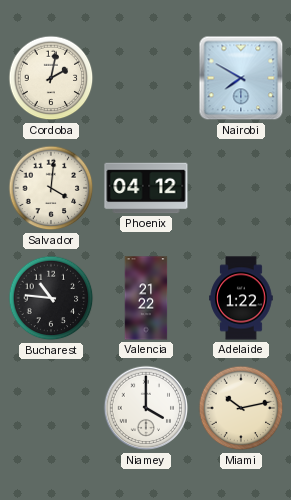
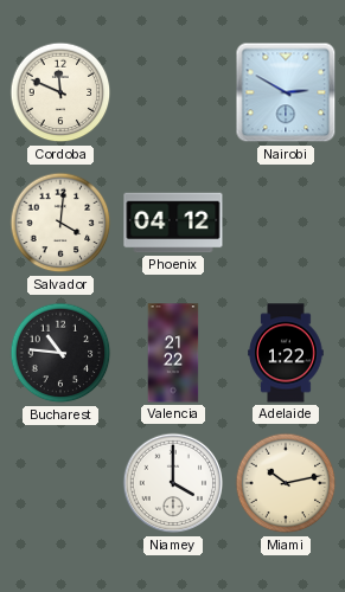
Cordoba: 2:02 -> 11:49 (60, 92)
Nairobi: 7:50 -> 2:50 (286, 92)
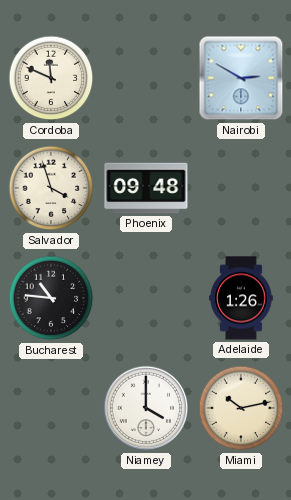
Salvador: 4:01 -> 3:57 (51, 188)
Phoenix: 04:12 -> 09:48 (146, 188)
Valencia: 21:22 -> none (173, 353)
Adelaide: 1:22 -> 1:26 (241, 298)
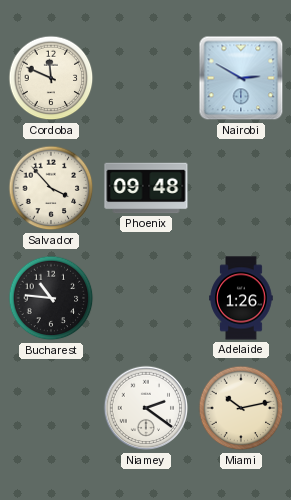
Salvador: 3:57 -> 3:53 (51, 188)
Niamey: 4:00 -> 2:21 (146, 408)
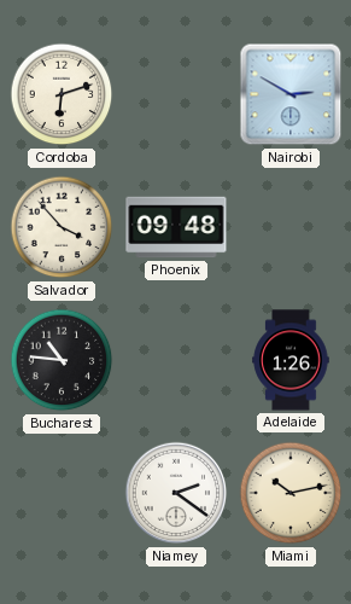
Cordoba: 11:49 -> 6:12 (62, 94)
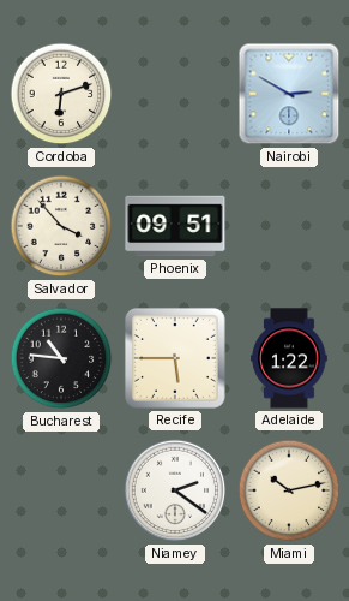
Phoenix: 09:48 -> 09:51 (175, 226)
Recife: none -> 5:45 (175, 358)
Adelaide: 1:26 -> 1:22 (289, 358)
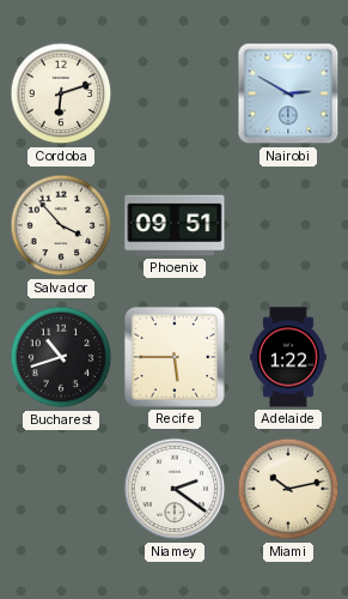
Bucharest: 10:46 -> 10:42 (61, 357)
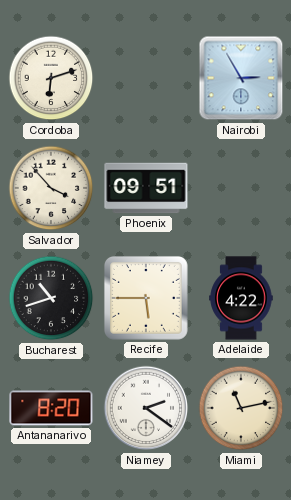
Nairobi: 2:50 -> 2:55 (241, 78)
Adelaide: 1:22 -> 4:22 (241, 298)
Antananarivo: none -> 8:20 (51, 408)
Miami: 10:13 -> 11:13 (241, 408)
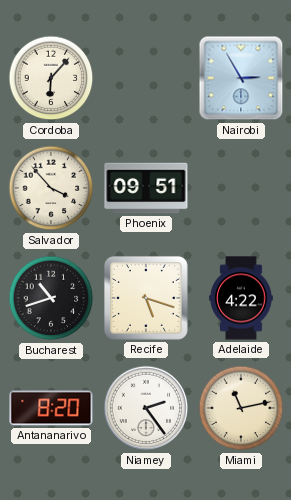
Cordoba: 6:12 -> 6:07 (51, 78)
Recife: 5:45 -> 5:18 (146, 298)
Niamey: 2:21 -> 2:24 (146, 408)
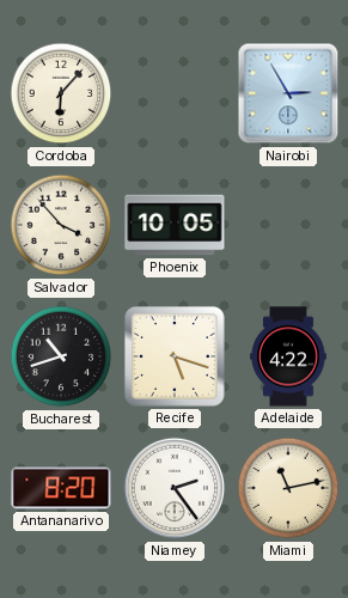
Phoenix: 09:51 -> 10:05 (175, 225)
